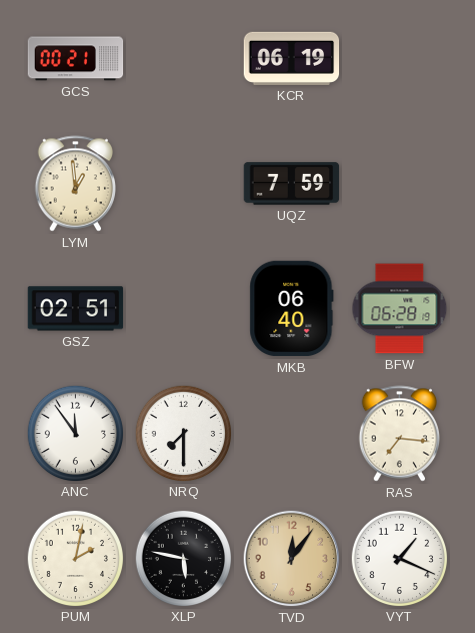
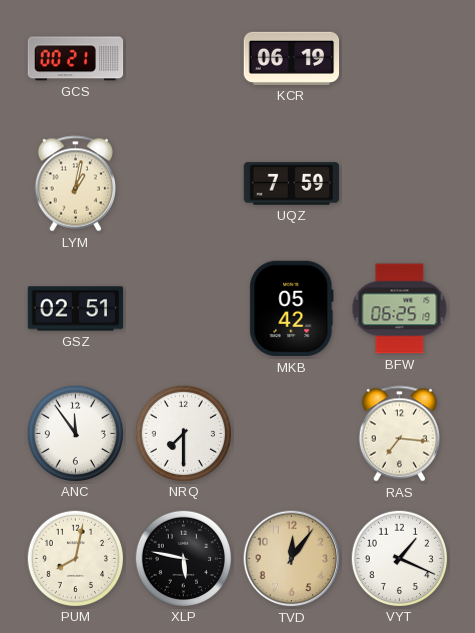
LYM: 12:59 -> 1:02 (75, 184)
MKB: 06:40 -> 05:42 (292, 309)
BFW: 06:28 -> 06:25 (400, 309)
PUM: 2:02 -> 8:02 (75, 558)
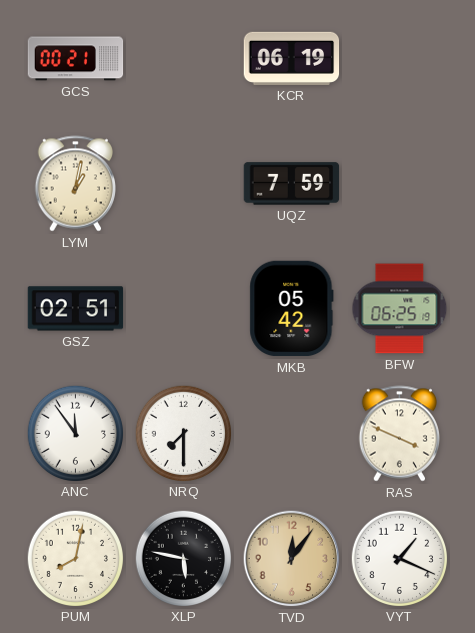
RAS: 7:16 -> 3:49 (399, 434)
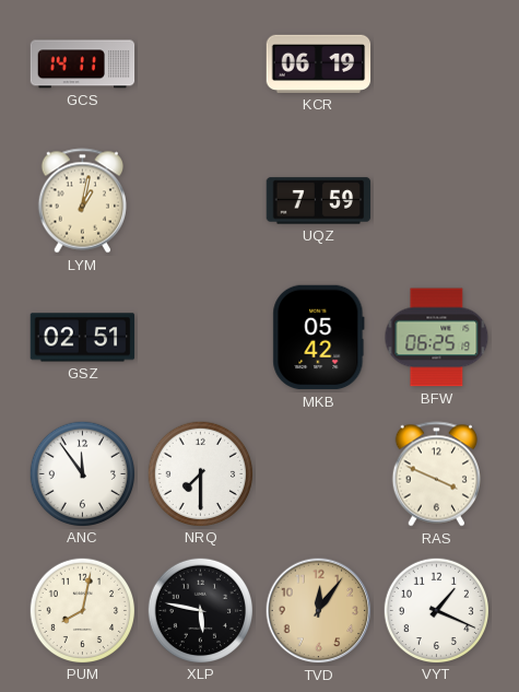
GCS: 00:21 -> 14:11 (83, 64)
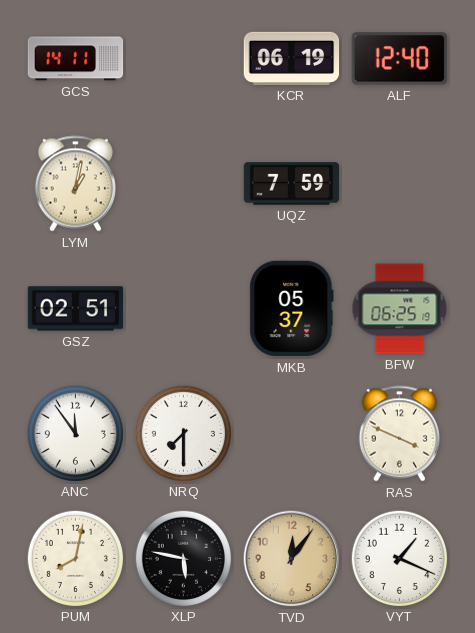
ALF: none -> 12:40 (400, 59)
MKB: 05:42 -> 05:37 (292, 309)
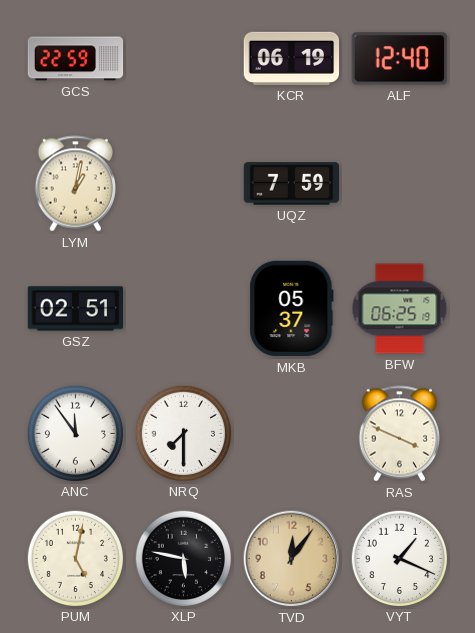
GCS: 14:11 -> 22:59 (76, 59)
PUM: 8:02 -> 5:02 (75, 558)
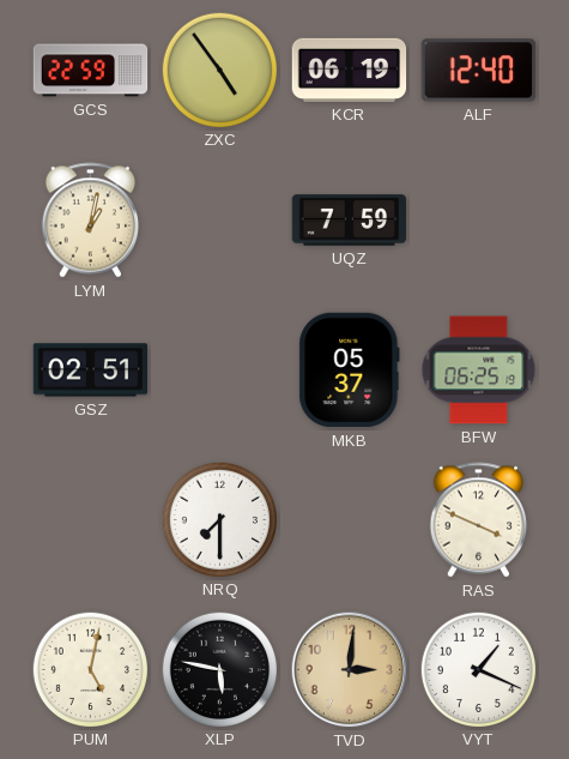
ZXC: none -> 4:54 (219, 70)
ANC: 11:54 -> none (75, 433)
TVD: 12:06 -> 3:01 (350, 670)
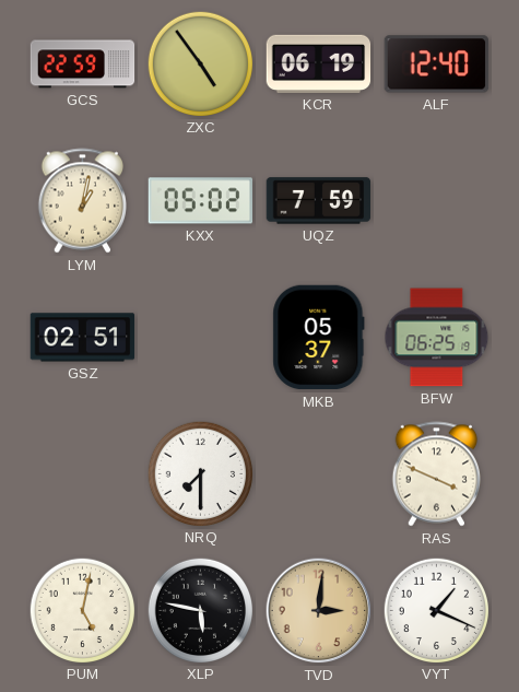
KXX: none -> 05:02 (201, 201)
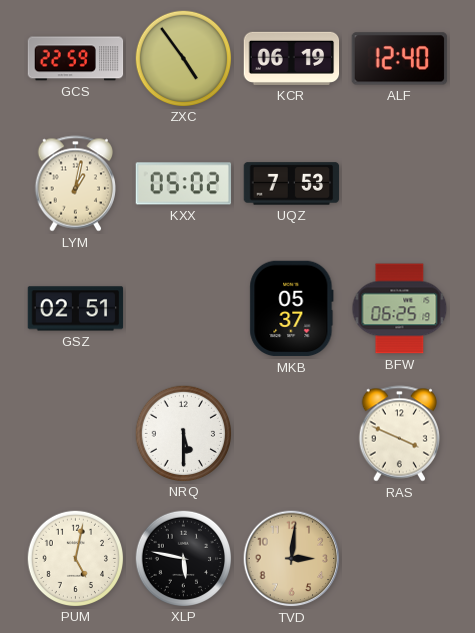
UQZ: 7:59 -> 7:53 (292, 184)
NRQ: 7:30 -> 5:30 (183, 433)
VYT: 1:19 -> none (436, 610)
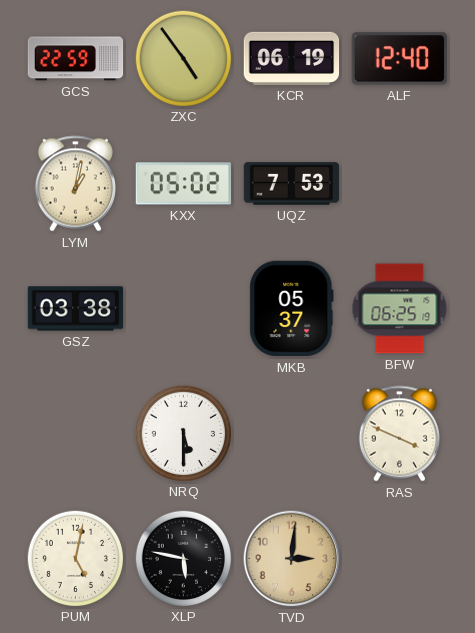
GSZ: 02:51 -> 03:38 (76, 309)
